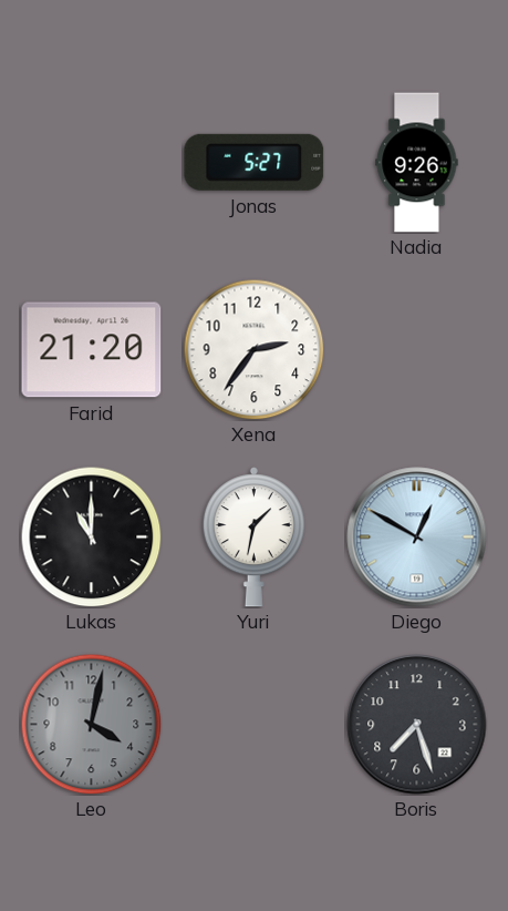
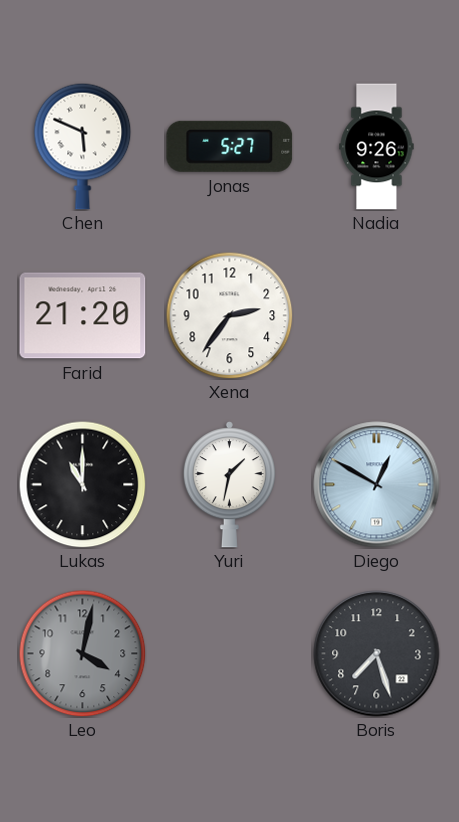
Chen: none -> 5:49 (83, 146)
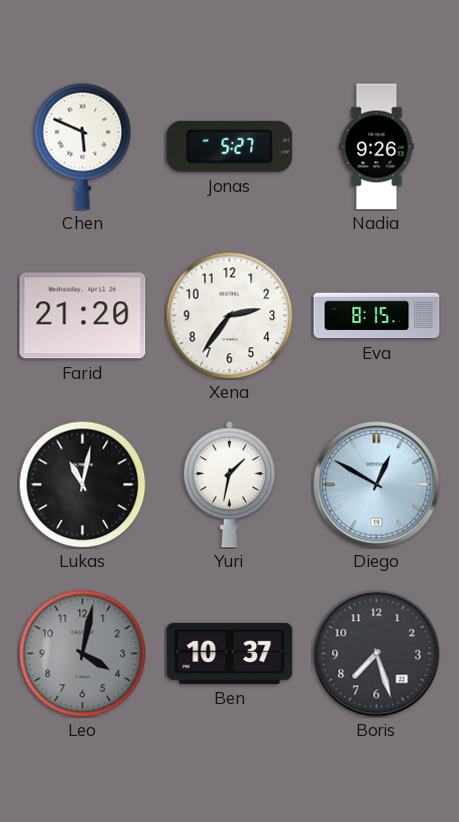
Eva: none -> 8:15 (377, 316)
Lukas: 11:00 -> 11:02 (82, 484)
Ben: none -> 10:37 (230, 653)
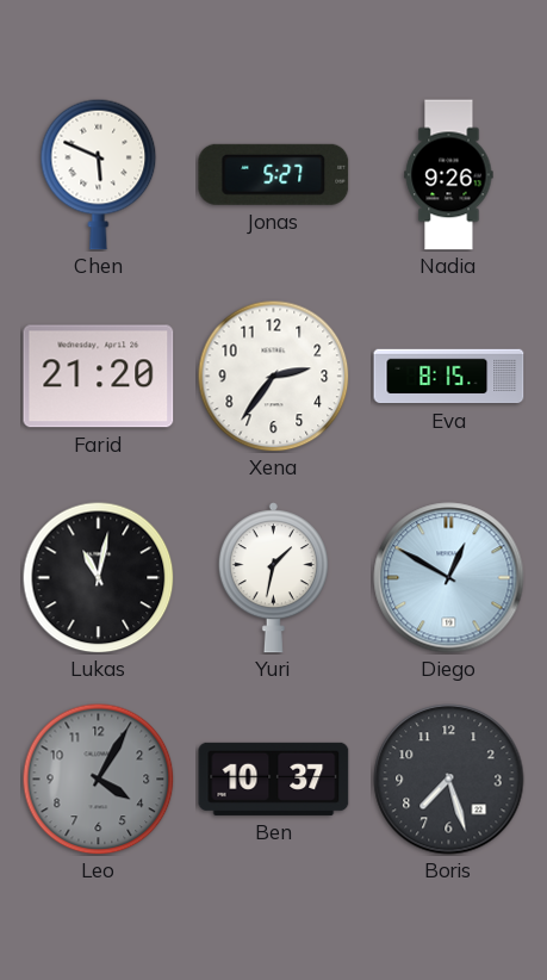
Leo: 4:02 -> 4:05 (98, 779)
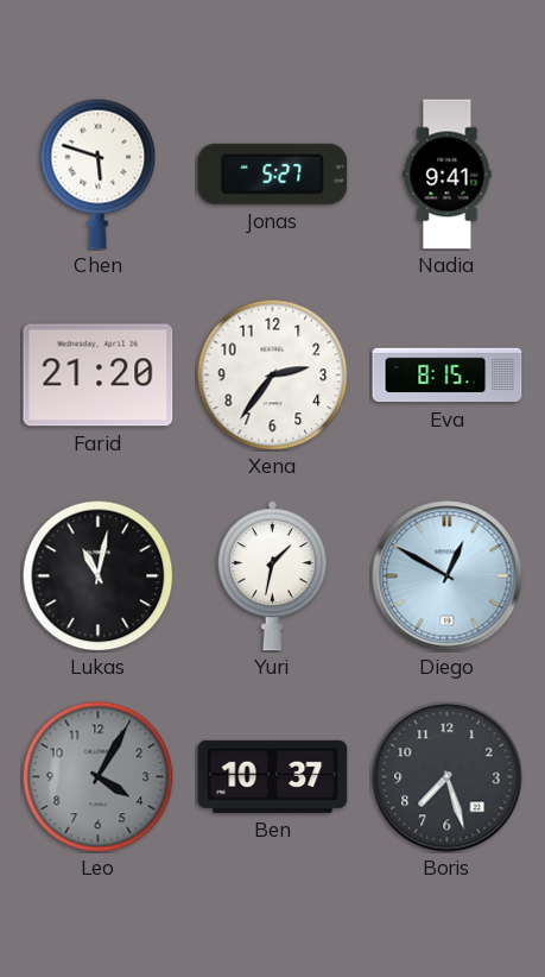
Chen: 5:49 -> 5:48 (99, 174)
Nadia: 9:26 -> 9:41 (448, 175)
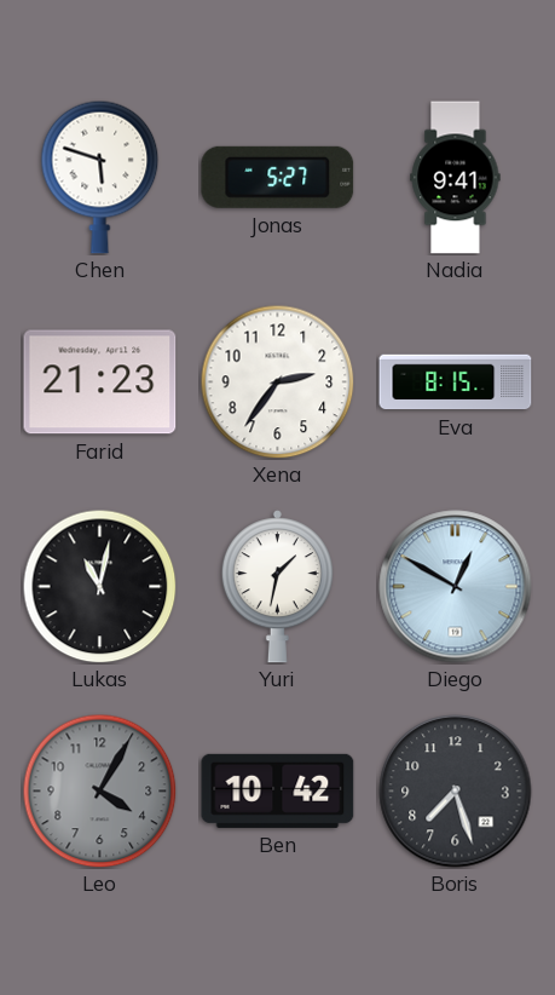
Farid: 21:20 -> 21:23 (100, 383)
Ben: 10:37 -> 10:42 (278, 790)
